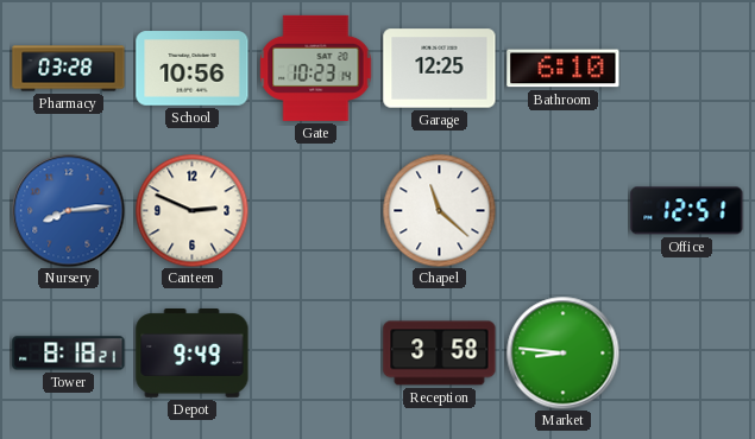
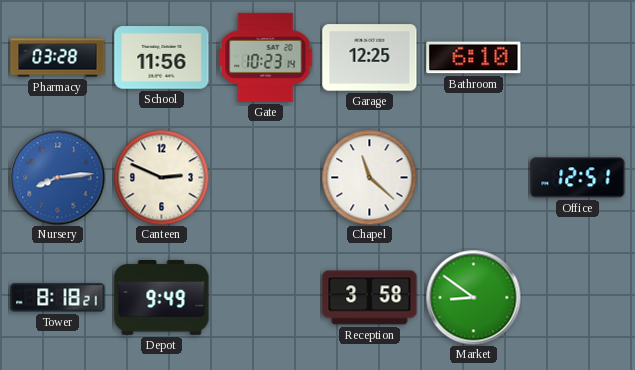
School: 10:56 -> 11:56 (162, 58)
Market: 8:46 -> 8:51 (473, 297)
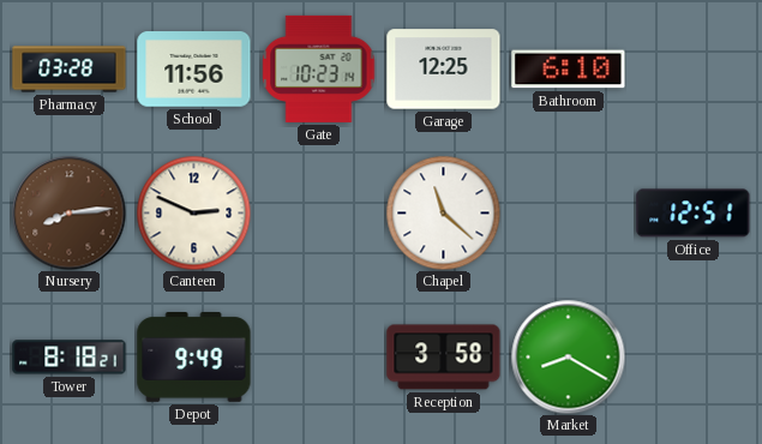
Nursery dial: blue -> brown (68, 212)
Market: 8:51 -> 8:20 (568, 356)
